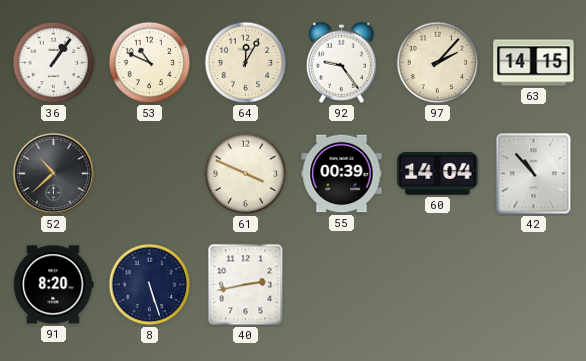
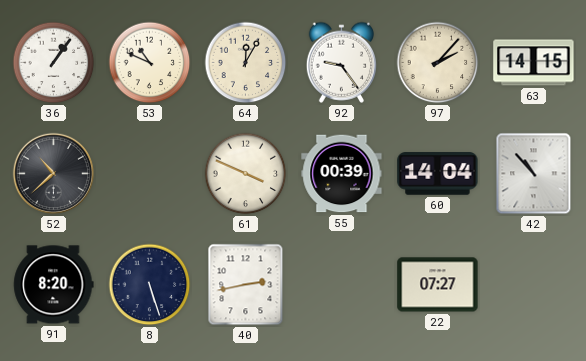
22: none -> 07:27 (438, 285)
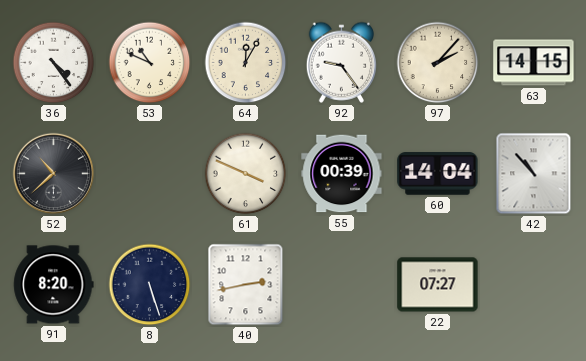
36: 1:06 -> 4:24 (54, 63)
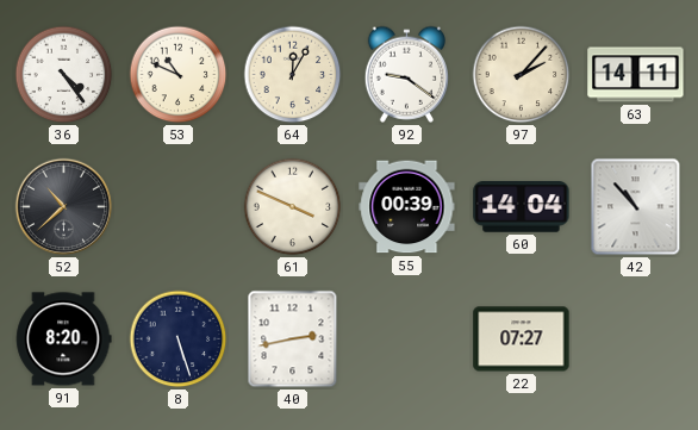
92: 9:24 -> 9:21 (406, 74)
63: 14:15 -> 14:11 (636, 75)
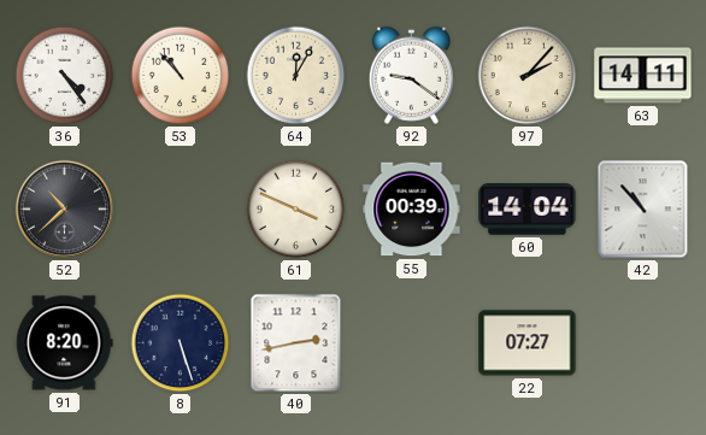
53: 10:49 -> 10:53 (181, 76)
